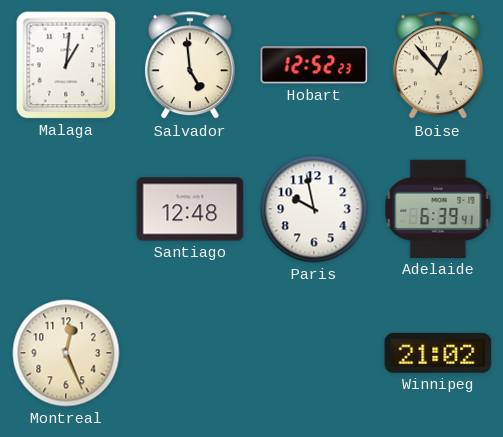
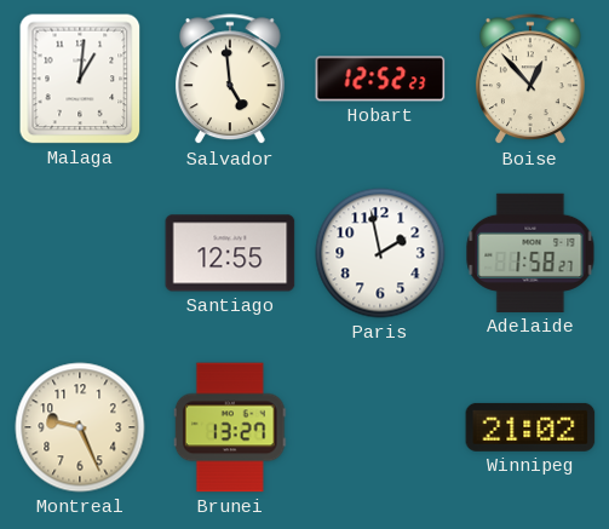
Santiago: 12:48 -> 12:55 (230, 253)
Paris: 9:58 -> 1:58 (380, 253)
Adelaide: 6:39 -> 1:58 (530, 253)
Montreal: 12:26 -> 9:26 (80, 427)
Brunei: none -> 13:27 (230, 427)
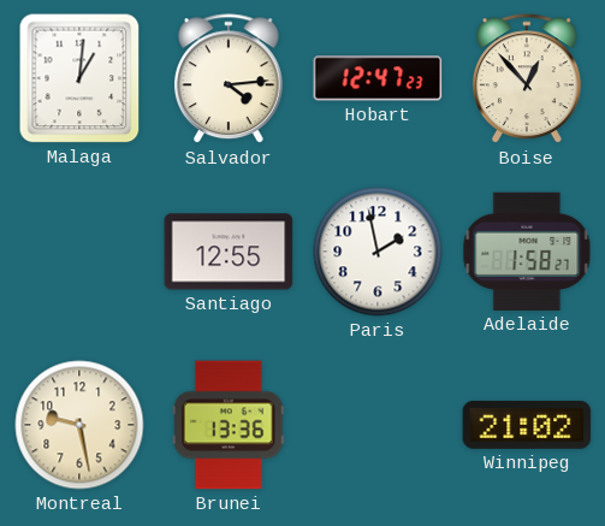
Salvador: 4:59 -> 4:14 (229, 79)
Hobart: 12:52 -> 12:47 (378, 78)
Montreal: 9:26 -> 9:28 (79, 425)
Brunei: 13:27 -> 13:36 (229, 425)
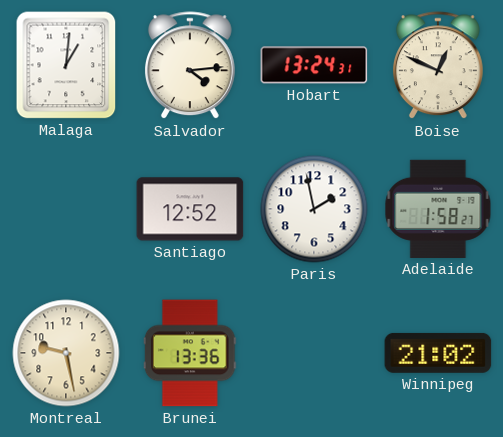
Hobart: 12:47 -> 13:24 (314, 65)
Boise: 12:53 -> 12:49 (438, 66)
Santiago: 12:55 -> 12:52 (190, 209)
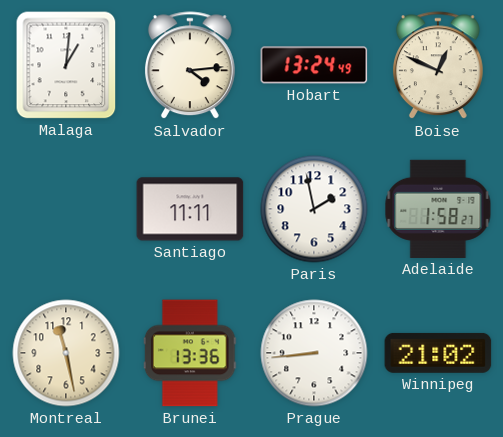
Hobart: 13:24:31 -> 13:24:49 (314, 65)
Santiago: 12:52 -> 11:11 (190, 209)
Montreal: 9:28 -> 11:28 (66, 353)
Prague: none -> 8:44 (314, 353)
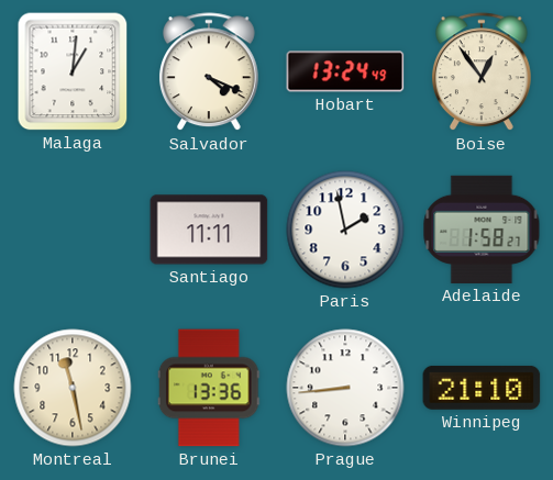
Salvador: 4:14 -> 4:19 (209, 72)
Boise: 12:49 -> 12:54 (482, 72)
Winnipeg: 21:02 -> 21:10 (482, 388)
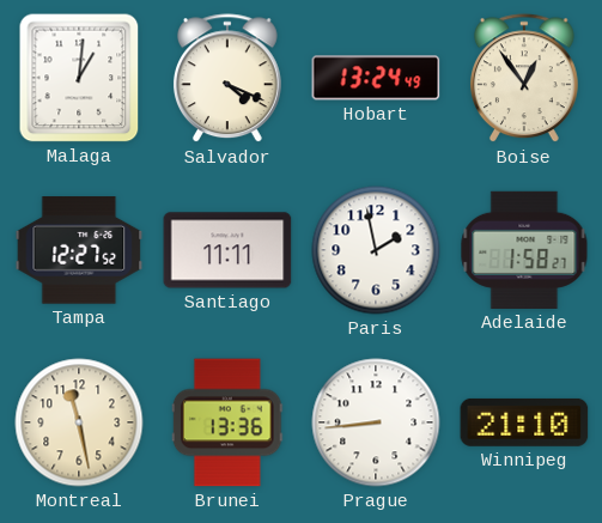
Tampa: none -> 12:27 (79, 250)
